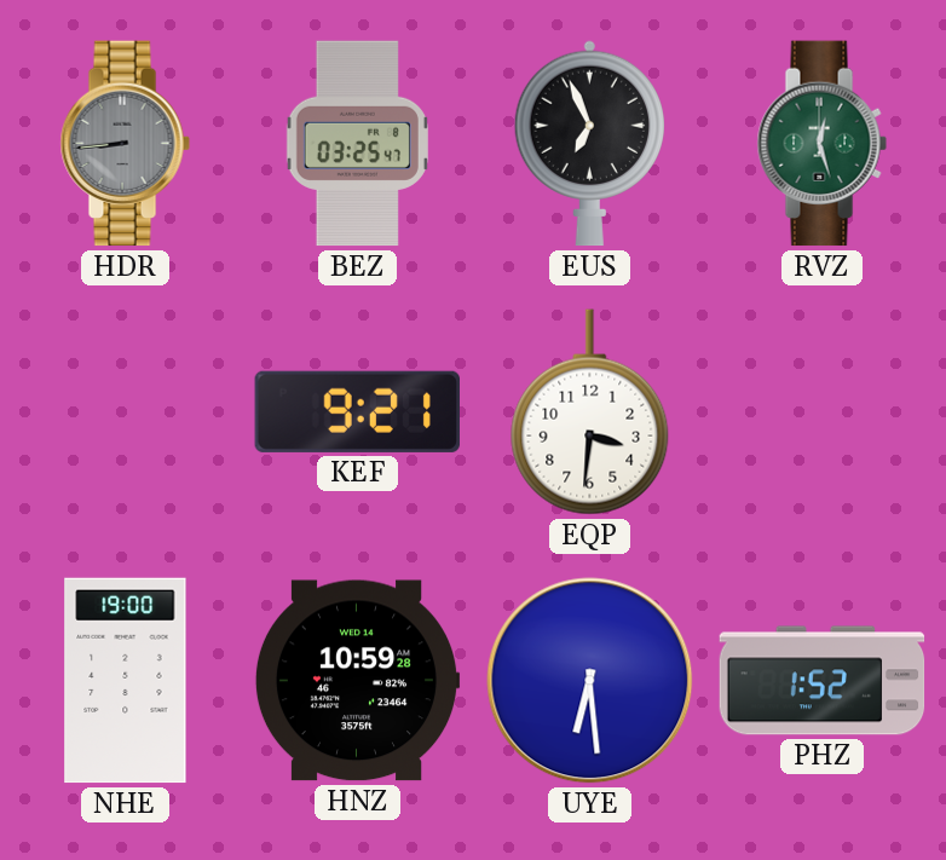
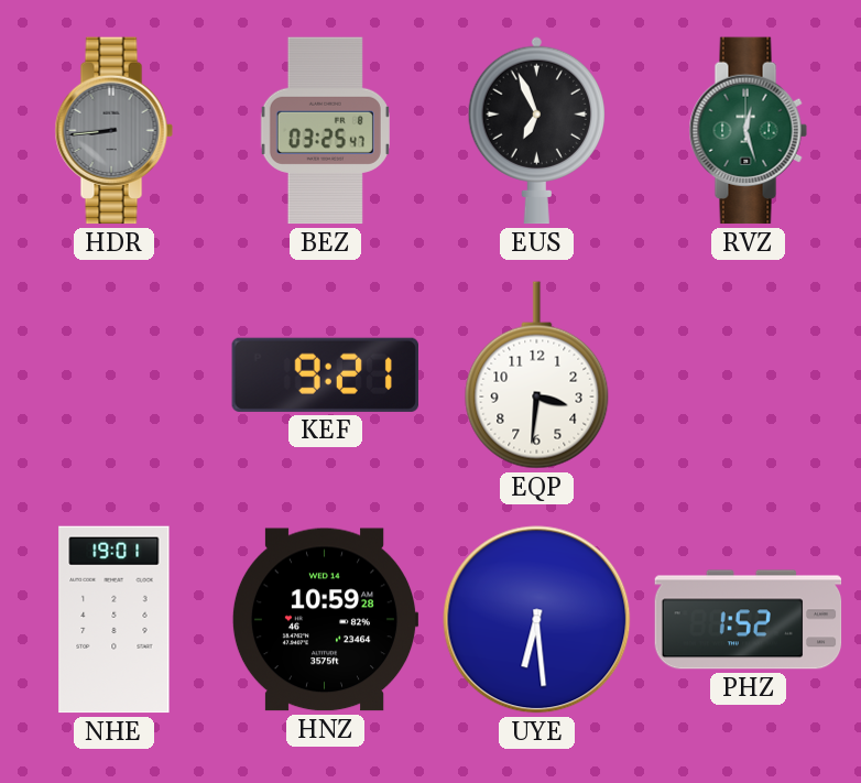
NHE: 19:00 -> 19:01 (115, 620)
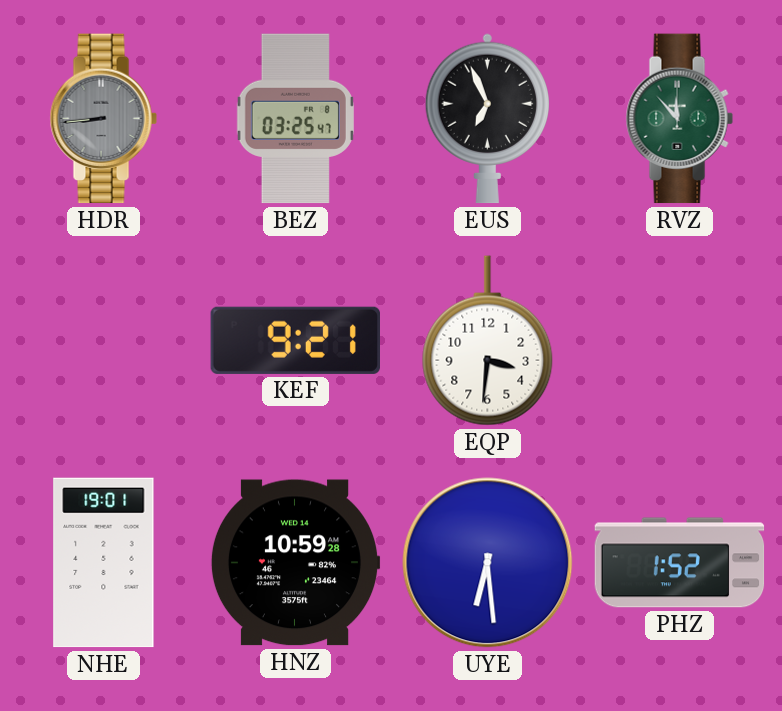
RVZ: 12:27 -> 11:53 (679, 119)
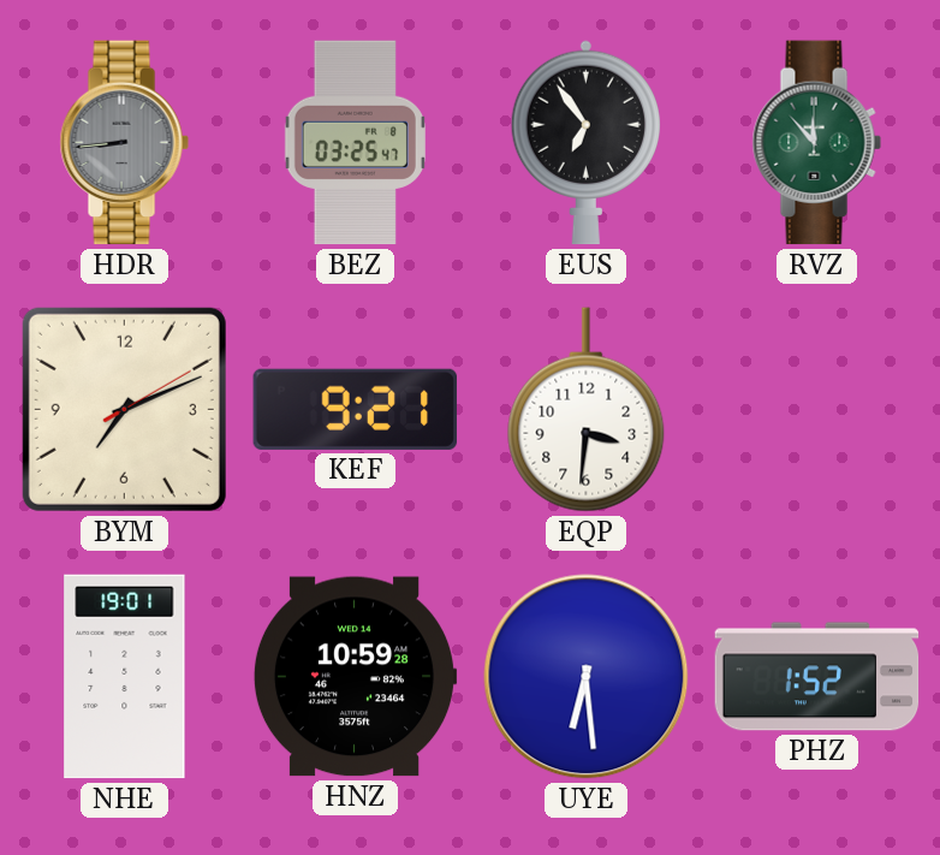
EUS: 6:56 -> 6:54 (585, 143)
BYM: none -> 7:11 (124, 409)
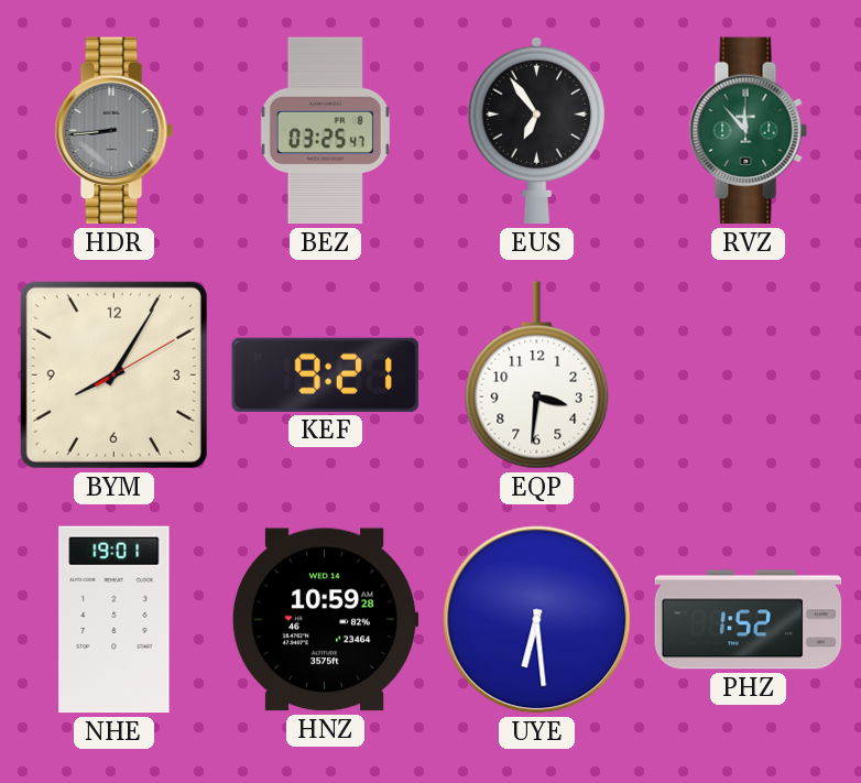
BYM: 7:11 -> 8:05 (113, 374)
